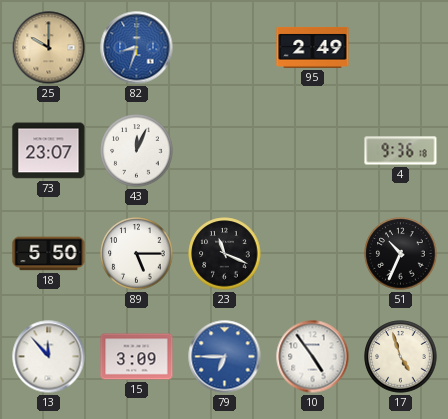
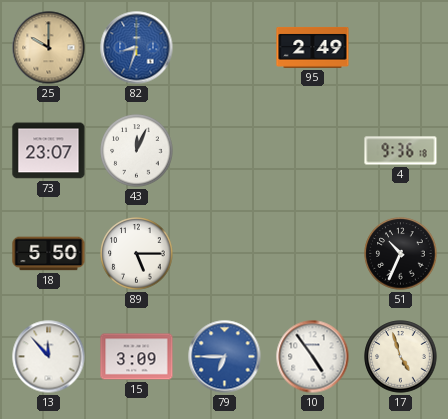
23: 11:19 -> none (225, 254)
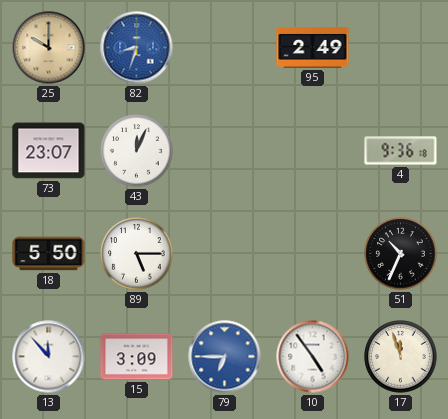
17: 4:57 -> 11:57 (401, 357)
